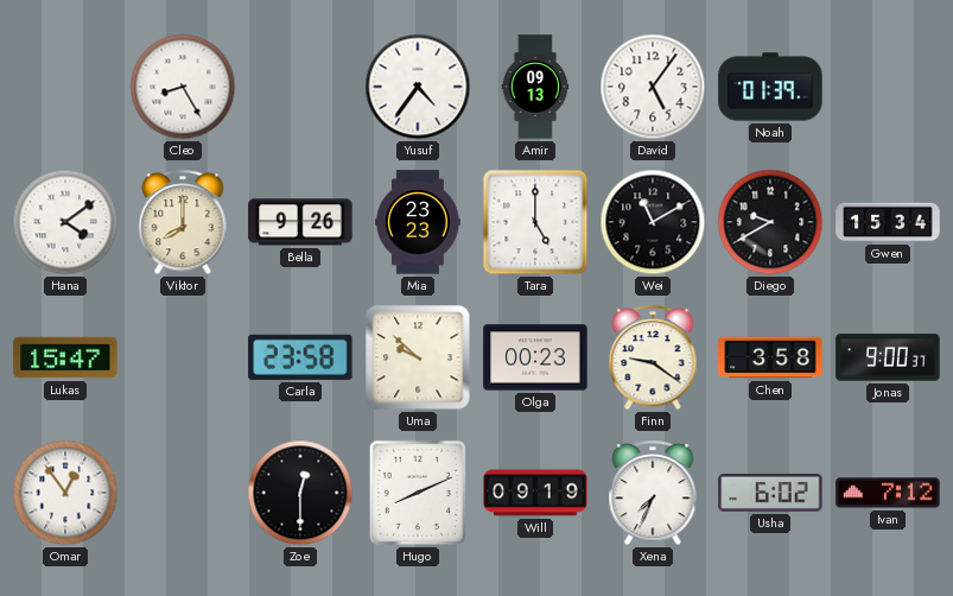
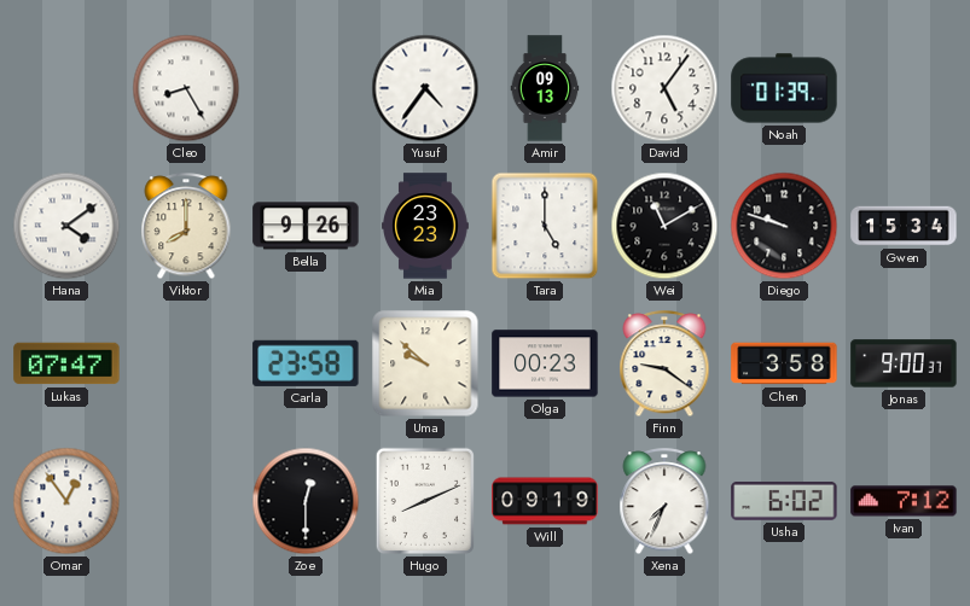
Diego: 9:40 -> 9:48 (784, 226)
Lukas: 15:47 -> 07:47 (66, 363)
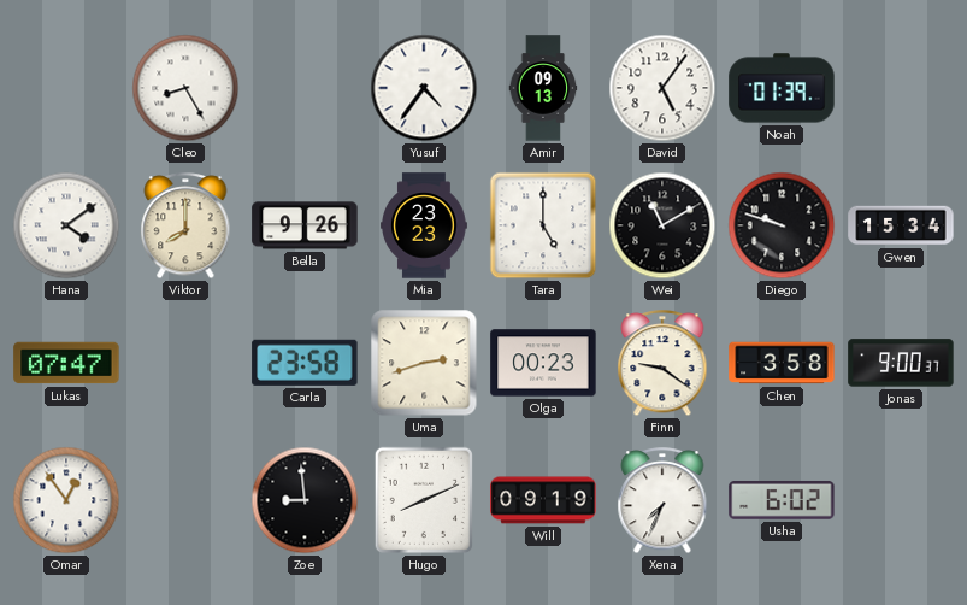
Uma: 9:52 -> 2:42 (424, 363)
Zoe: 12:30 -> 8:59 (305, 500)
Ivan: 7:12 -> none (904, 501)
